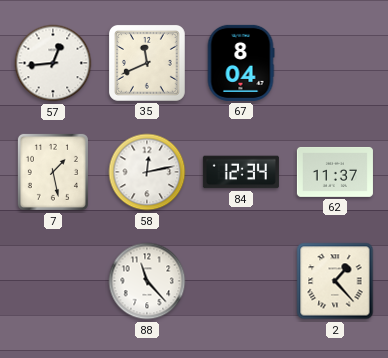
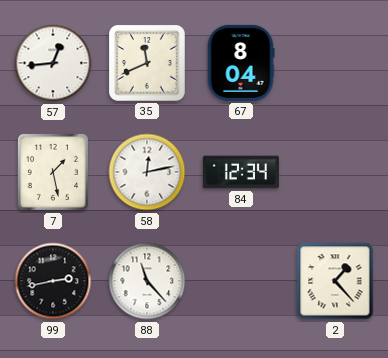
62: 11:37 -> none (335, 172)
99: none -> 2:43 (53, 281)
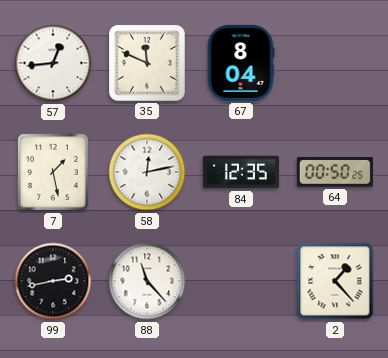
35: 11:41 -> 11:49 (147, 63)
84: 12:34 -> 12:35 (241, 172)
64: none -> 00:50 (335, 172)
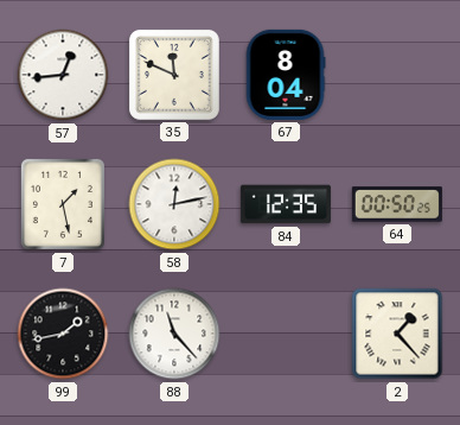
99: 2:43 -> 1:43 (63, 334)
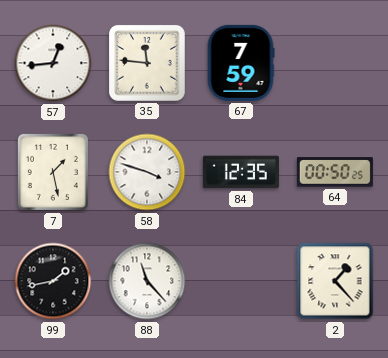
35: 11:49 -> 11:46 (147, 63)
67: 8:04 -> 7:59 (241, 63)
58: 12:13 -> 3:48 (147, 172)
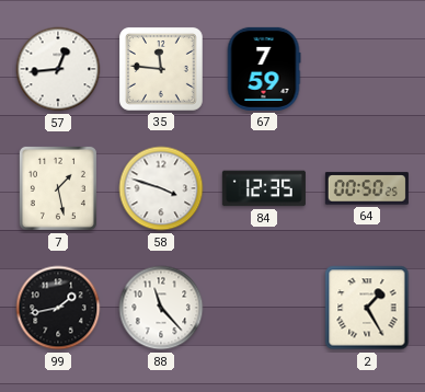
2: 1:23 -> 1:25 (367, 308)
